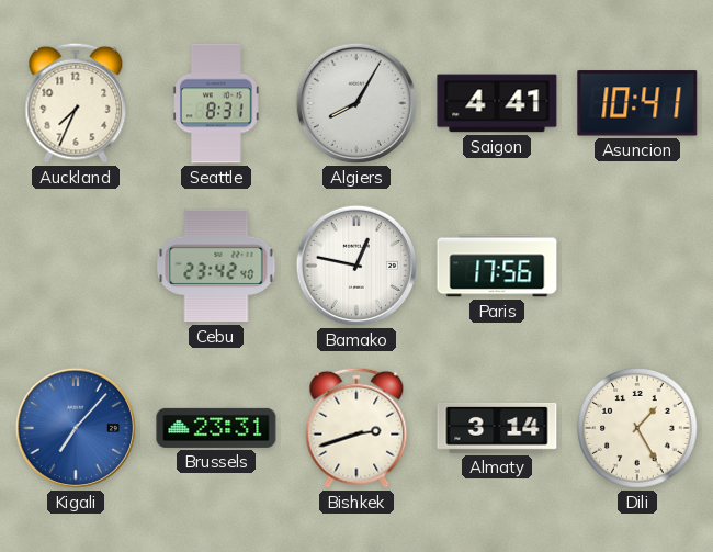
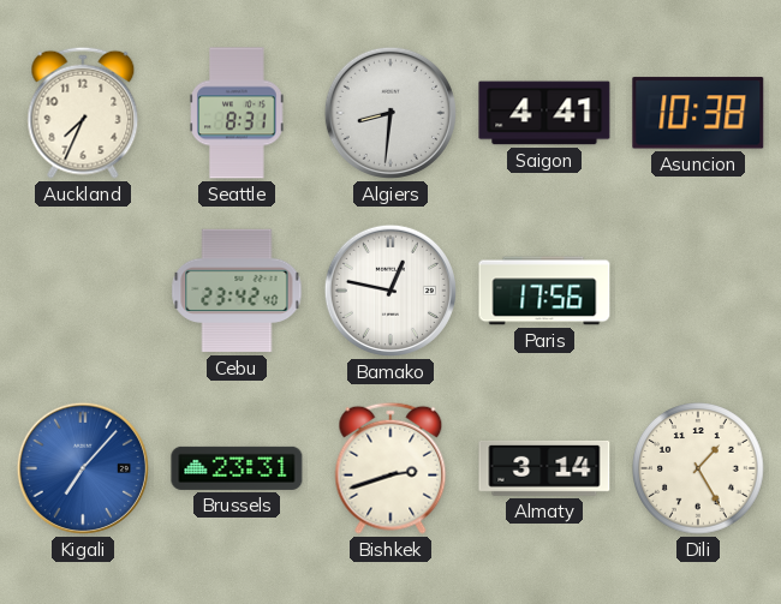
Algiers: 8:05 -> 8:31 (390, 113)
Asuncion: 10:41 -> 10:38 (698, 113)
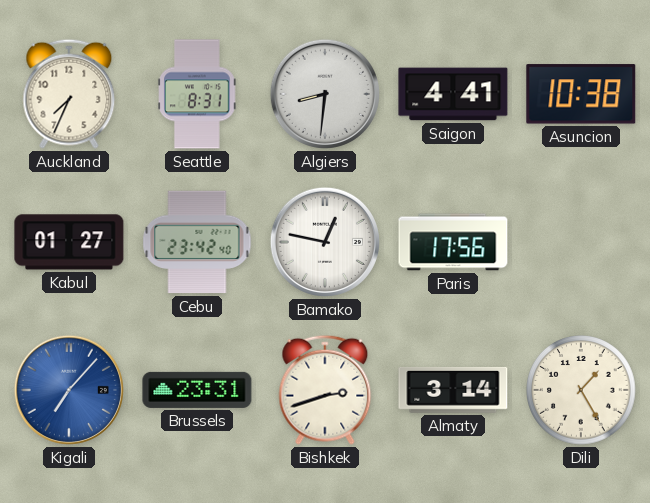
Kabul: none -> 01:27 (69, 242)
